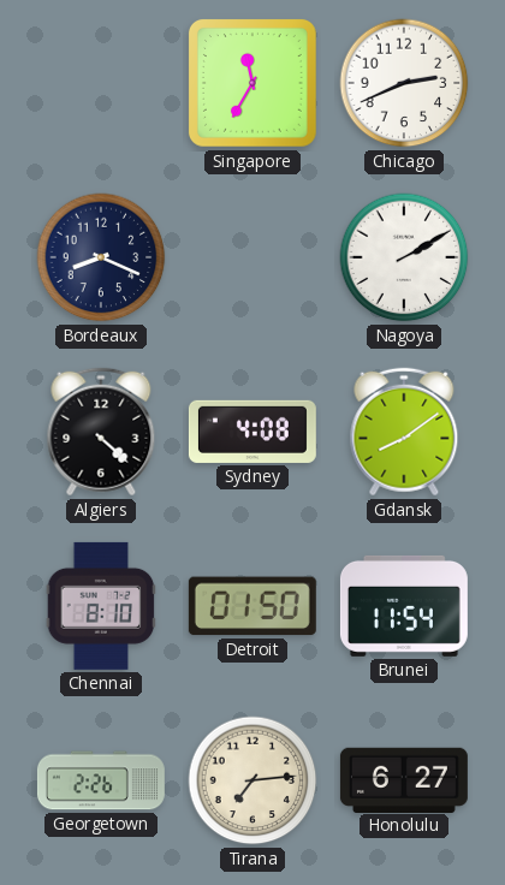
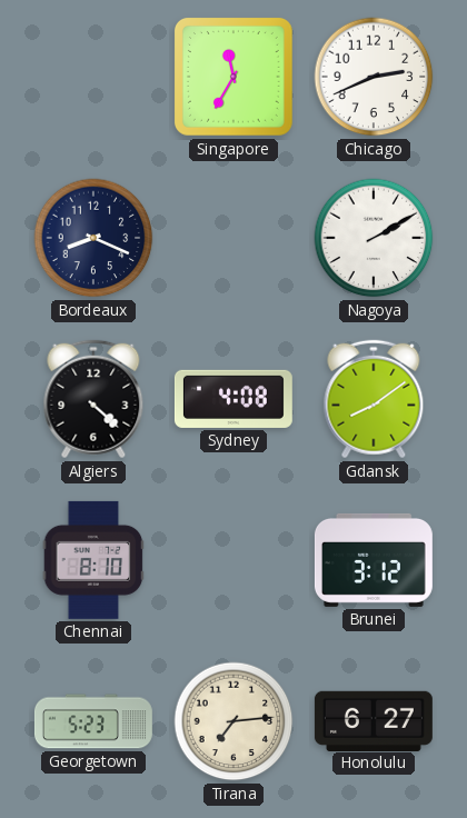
Detroit: 01:50 -> none (252, 606)
Brunei: 11:54 -> 3:12 (374, 560)
Georgetown: 2:26 -> 5:23 (93, 721)
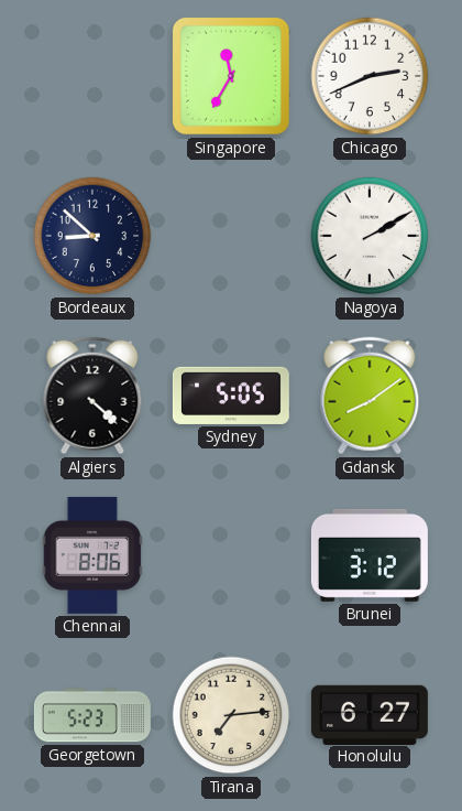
Bordeaux: 8:19 -> 8:52 (92, 236)
Sydney: 4:08 -> 5:05 (231, 396)
Chennai: 8:10 -> 8:06 (92, 555)
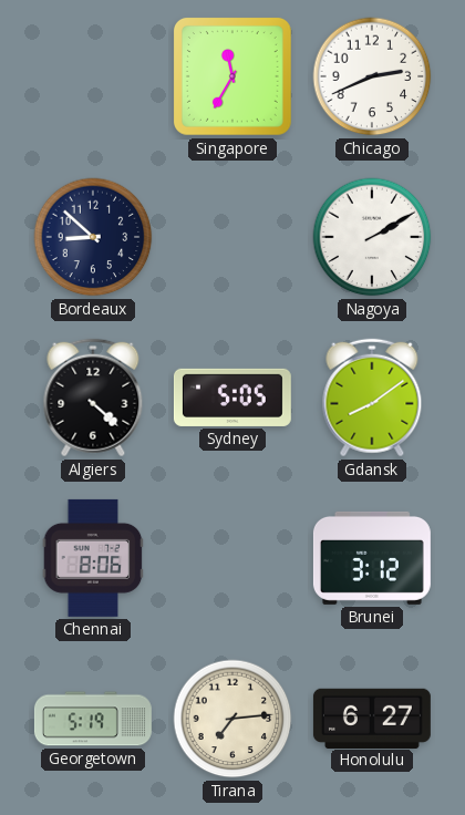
Georgetown: 5:23 -> 5:19 (93, 719)
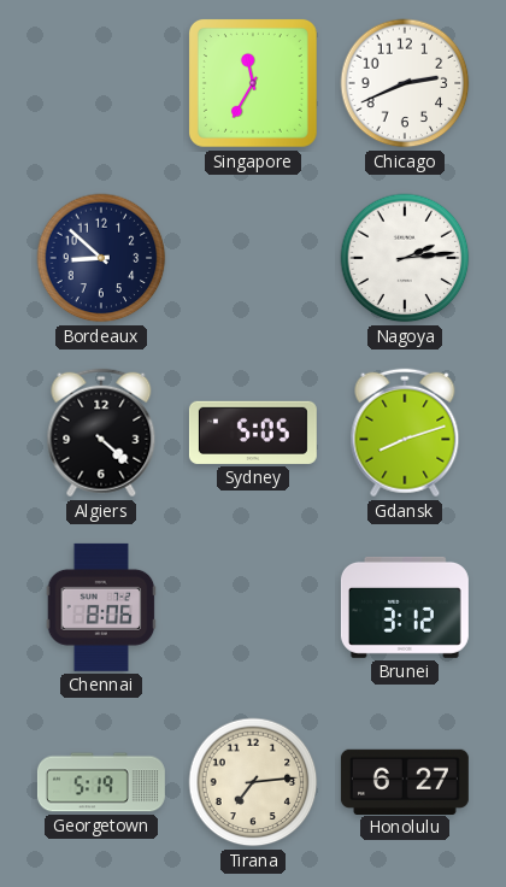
Nagoya: 2:10 -> 2:14 (405, 258)
Gdansk: 8:09 -> 8:12 (405, 433)
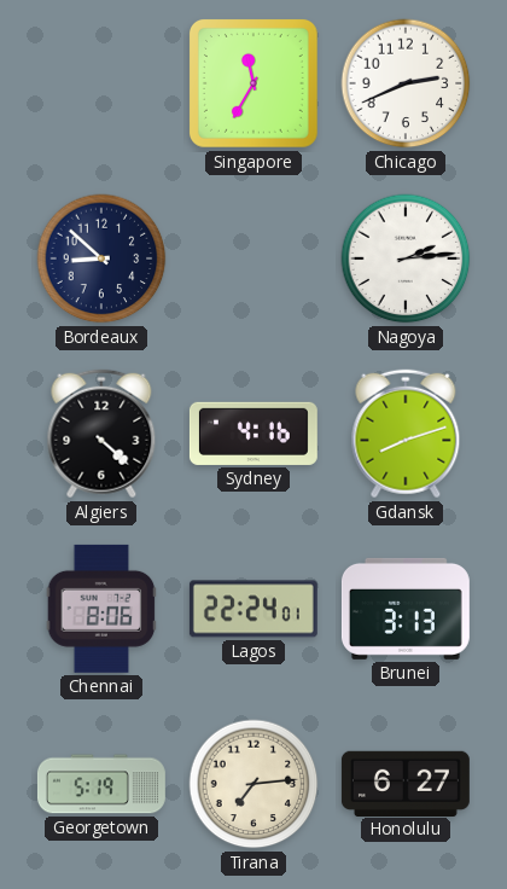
Sydney: 5:05 -> 4:16 (253, 434)
Lagos: none -> 22:24 (253, 609)
Brunei: 3:12 -> 3:13 (406, 609)
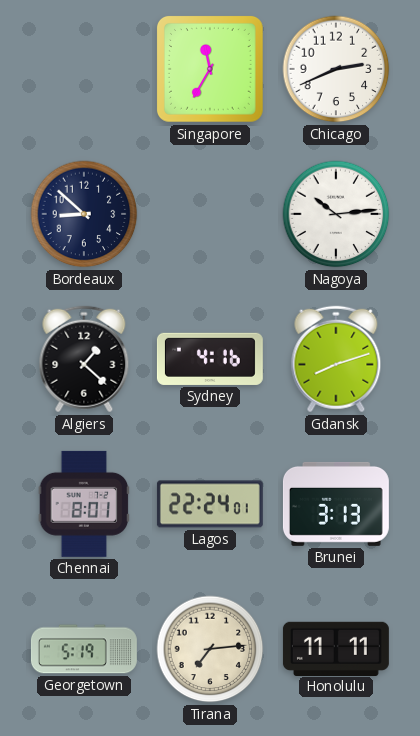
Nagoya: 2:14 -> 10:14 (336, 214)
Algiers: 4:22 -> 1:22 (84, 359)
Chennai: 8:06 -> 8:01 (84, 504)
Honolulu: 6:27 -> 11:11 (336, 648)
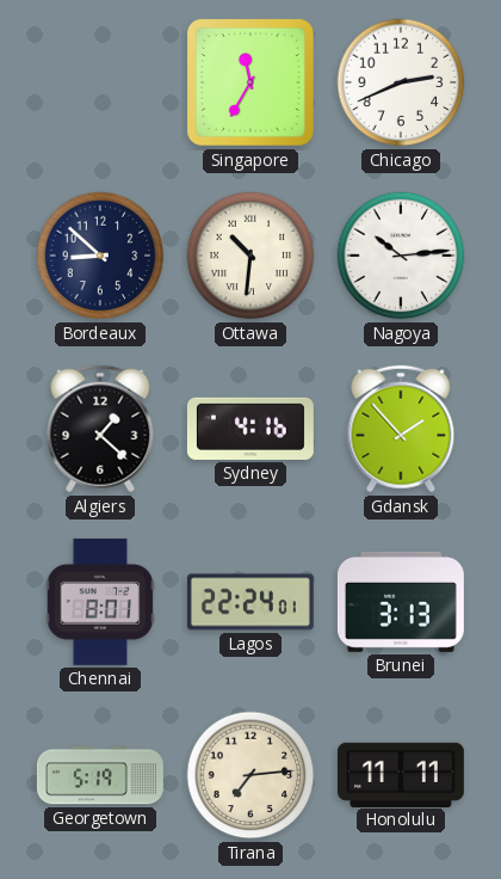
Ottawa: none -> 10:31 (250, 256)
Gdansk: 8:12 -> 1:53 (401, 429)
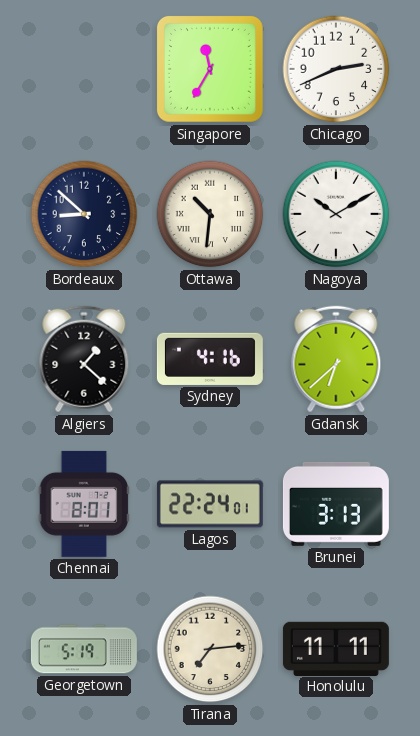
Nagoya: 10:14 -> 10:10 (336, 214)
Gdansk: 1:53 -> 6:38 (336, 359)
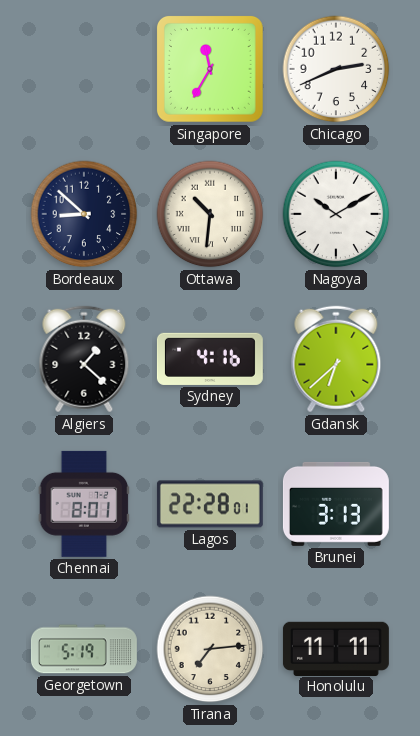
Lagos: 22:24 -> 22:28 (210, 504)
